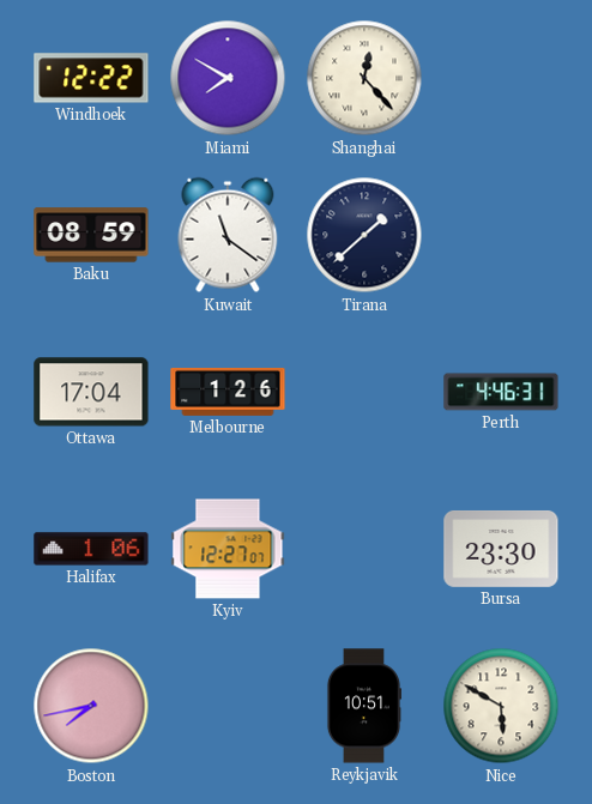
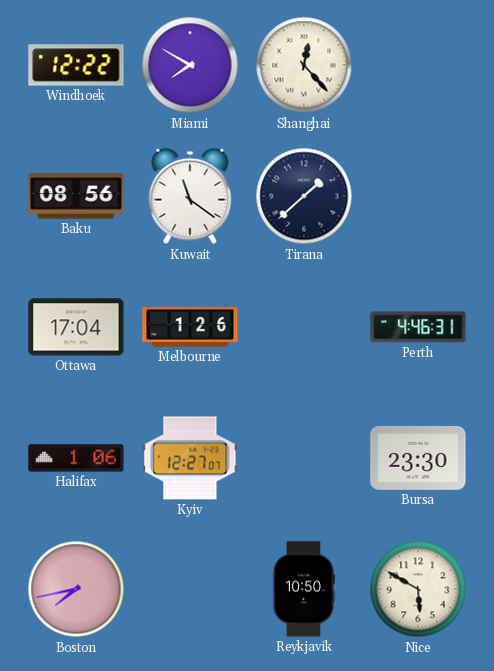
Baku: 08:59 -> 08:56 (76, 196)
Reykjavik: 10:51 -> 10:50 (303, 589)
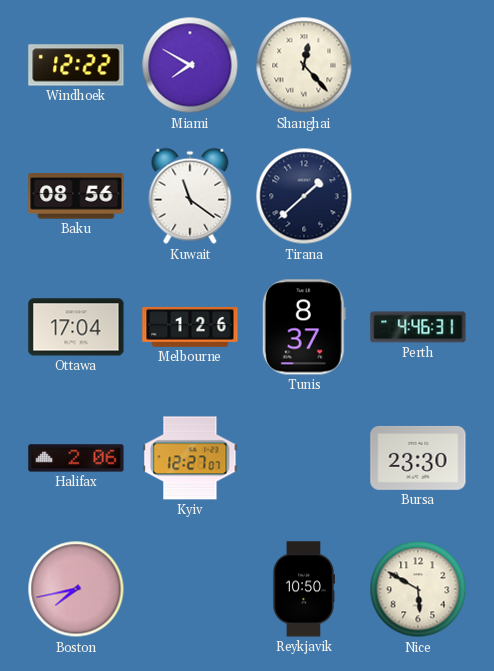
Tunis: none -> 8:37 (304, 327)
Halifax: 1:06 -> 2:06 (76, 458)
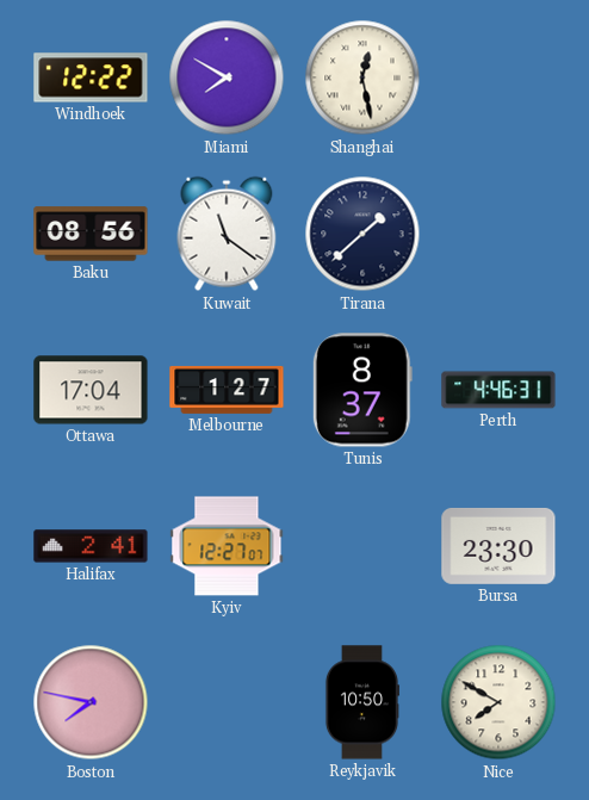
Shanghai: 12:23 -> 12:28 (362, 77)
Melbourne: 1:26 -> 1:27 (227, 390)
Halifax: 2:06 -> 2:41 (91, 546)
Boston: 7:43 -> 7:47 (91, 702)
Nice: 5:50 -> 7:50 (498, 702)
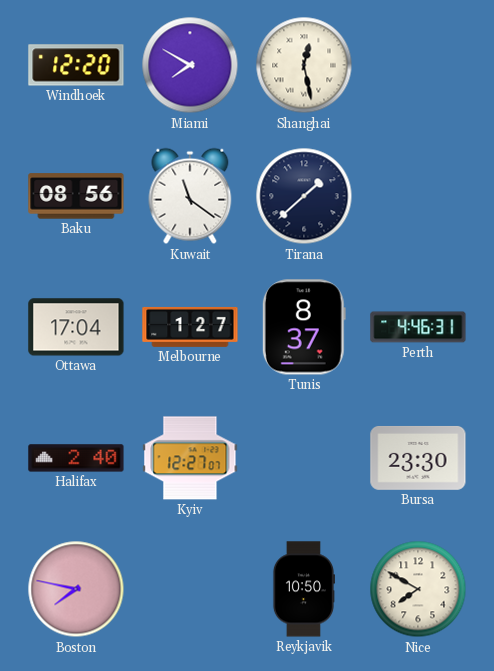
Windhoek: 12:22 -> 12:20 (76, 65)
Halifax: 2:41 -> 2:40 (76, 458)
